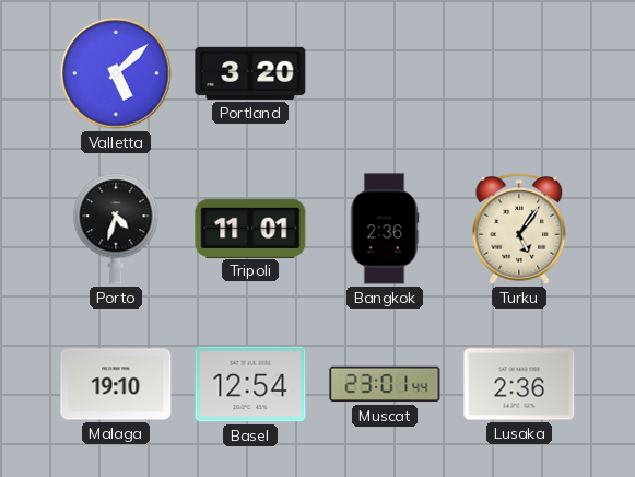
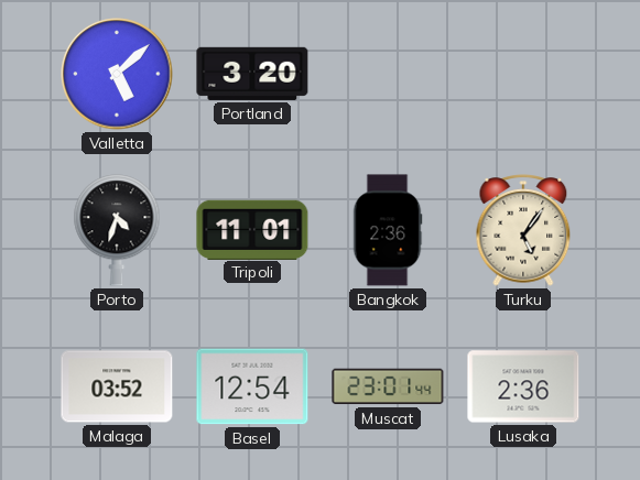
Malaga: 19:10 -> 03:52 (117, 386)
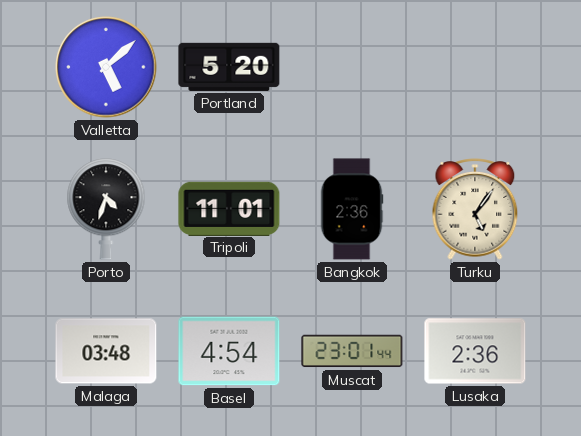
Portland: 3:20 -> 5:20 (229, 67)
Malaga: 03:52 -> 03:48 (106, 351)
Basel: 12:54 -> 4:54 (229, 351)
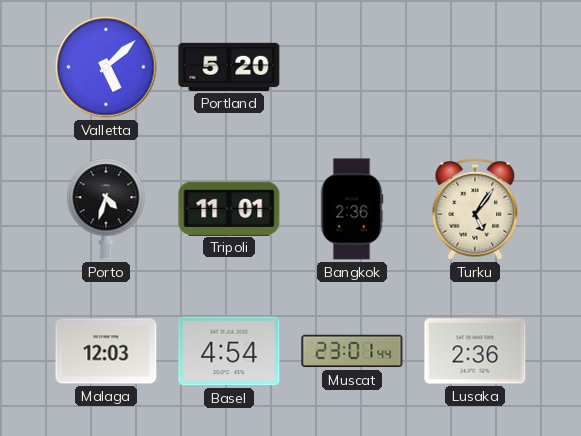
Malaga: 03:48 -> 12:03 (106, 351)
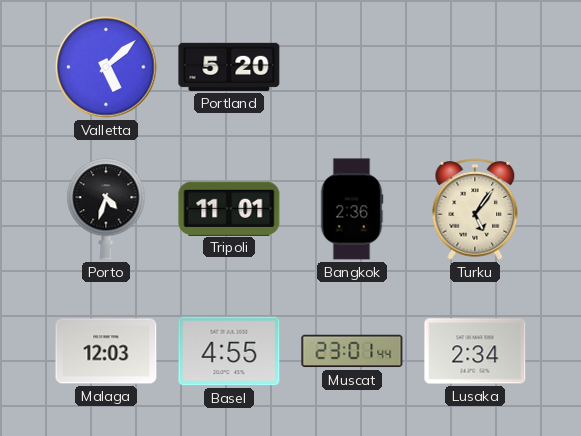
Basel: 4:54 -> 4:55 (229, 351)
Lusaka: 2:36 -> 2:34 (475, 351)
